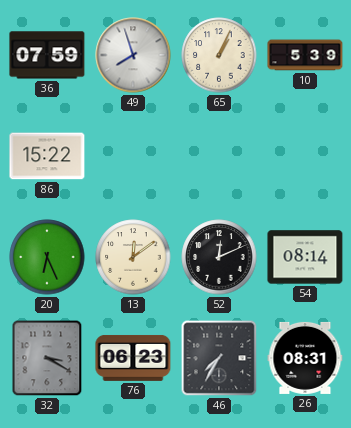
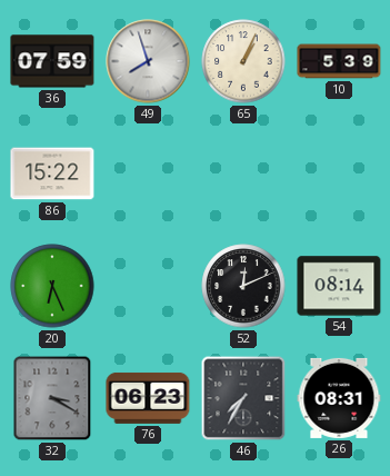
13: 12:09 -> none (133, 257)
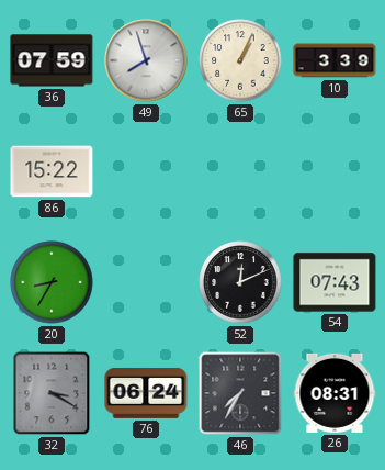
10: 5:39 -> 3:39 (335, 60)
20: 6:26 -> 8:35 (52, 282)
54: 08:14 -> 07:43 (335, 282)
76: 06:23 -> 06:24 (146, 393)
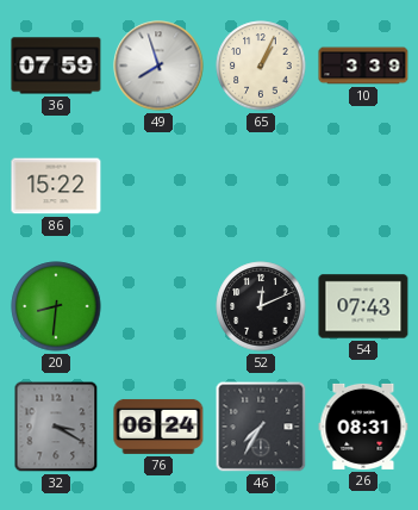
20: 8:35 -> 8:31 (56, 306)
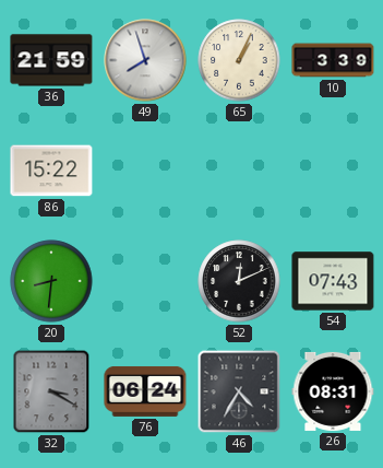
36: 07:59 -> 21:59 (51, 60)
46: 7:35 -> 4:35 (239, 391)
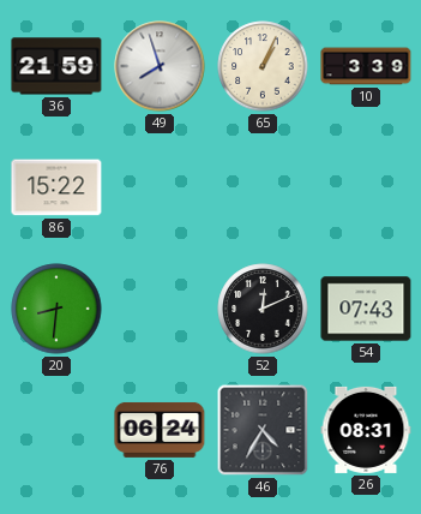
32: 3:20 -> none (51, 391)
